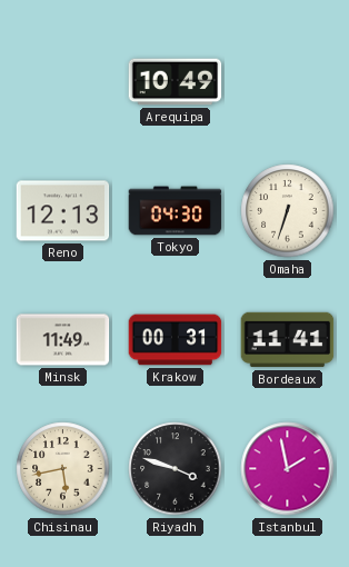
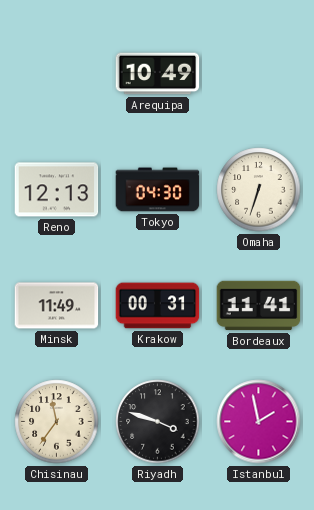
Chisinau: 5:43 -> 11:36 (57, 422)
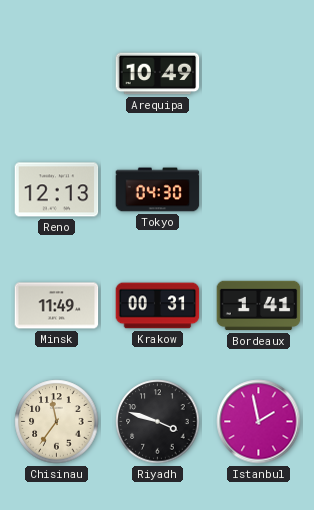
Omaha: 6:33 -> none (259, 190)
Bordeaux: 11:41 -> 1:41 (259, 306)
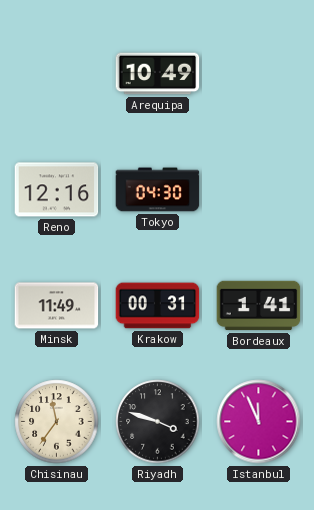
Reno: 12:13 -> 12:16 (57, 190)
Istanbul: 1:58 -> 11:56 (259, 422)
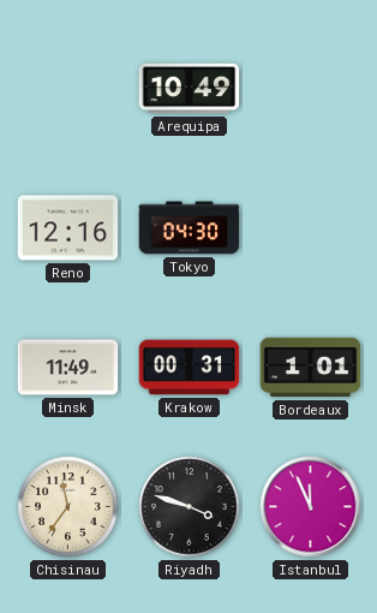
Bordeaux: 1:41 -> 1:01 (311, 368)
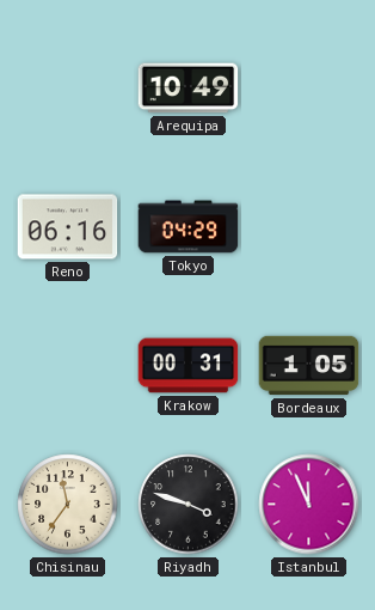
Reno: 12:16 -> 06:16 (68, 227)
Tokyo: 04:30 -> 04:29 (189, 227)
Minsk: 11:49 -> none (68, 368)
Bordeaux: 1:01 -> 1:05 (309, 366)
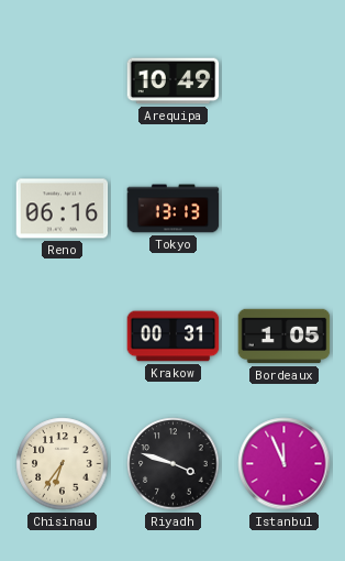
Tokyo: 04:29 -> 13:13 (174, 209)
Chisinau: 11:36 -> 6:36 (63, 464)
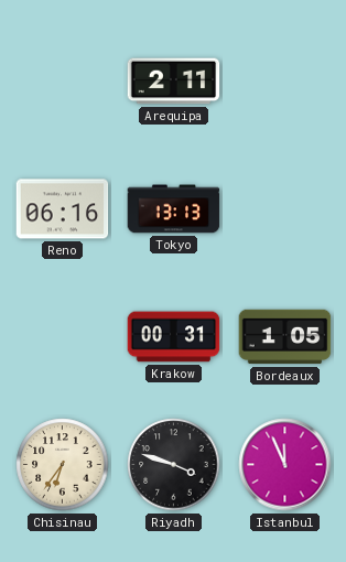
Arequipa: 10:49 -> 2:11 (174, 82)
